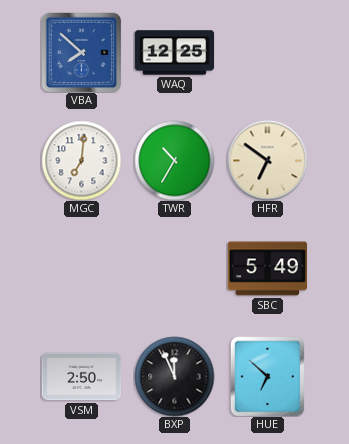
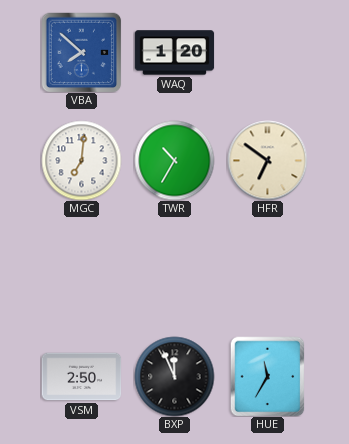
WAQ: 12:25 -> 1:20 (174, 53)
SBC: 5:49 -> none (267, 269)
HUE: 6:52 -> 11:35 (268, 376)
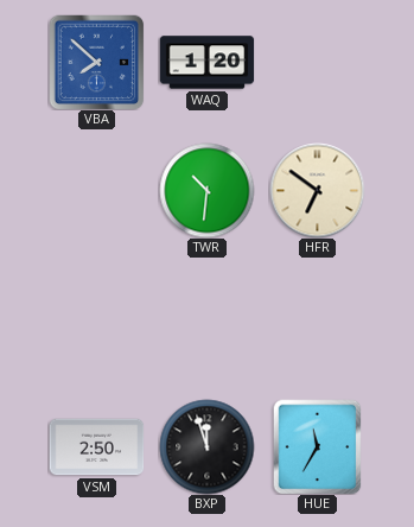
MGC: 7:01 -> none (81, 160)
TWR: 10:35 -> 10:31 (206, 190)
BXP: 11:56 -> 11:57 (206, 446)
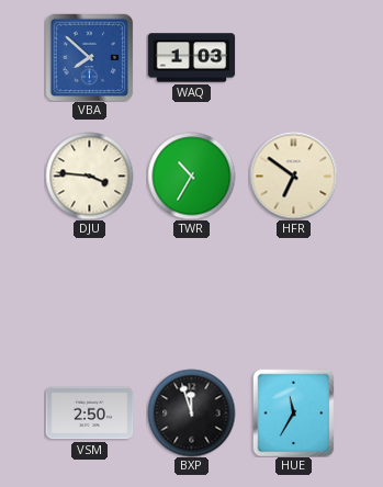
WAQ: 1:20 -> 1:03 (191, 58)
DJU: none -> 3:46 (89, 175)
TWR: 10:31 -> 10:35 (191, 175)
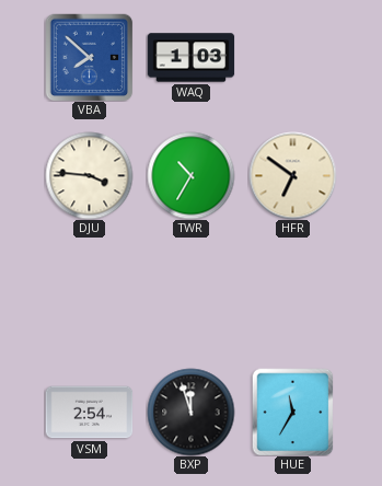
VSM: 2:50 -> 2:54 (89, 413)
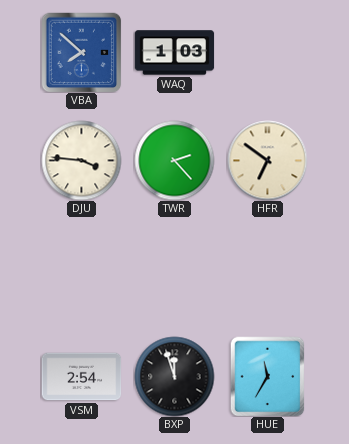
TWR: 10:35 -> 2:23 (174, 160)
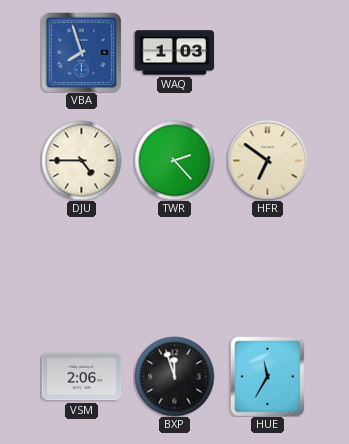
VBA: 7:52 -> 7:57 (81, 52)
DJU: 3:46 -> 4:45 (81, 160)
VSM: 2:54 -> 2:06 (81, 377)
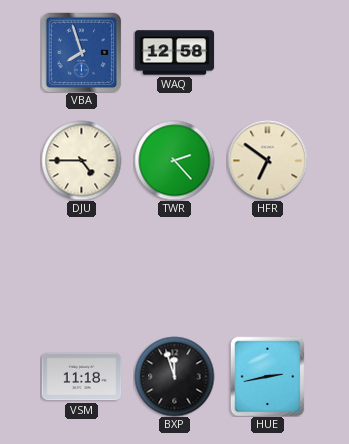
WAQ: 1:03 -> 12:58 (174, 53)
VSM: 2:06 -> 11:18 (81, 377)
HUE: 11:35 -> 2:43 (268, 376)
